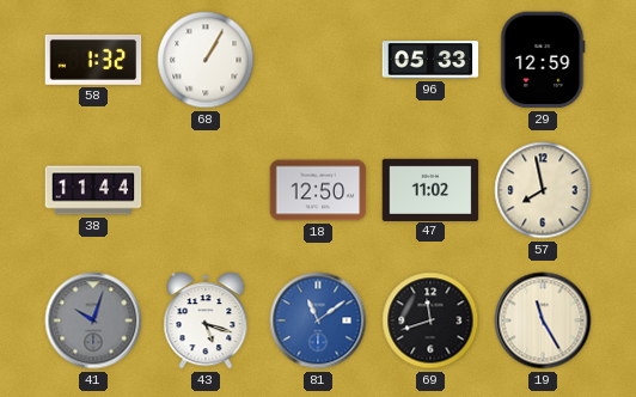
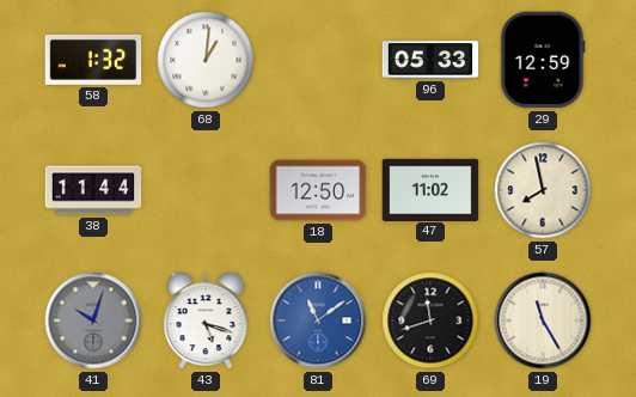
68: 1:05 -> 1:01 (206, 60)
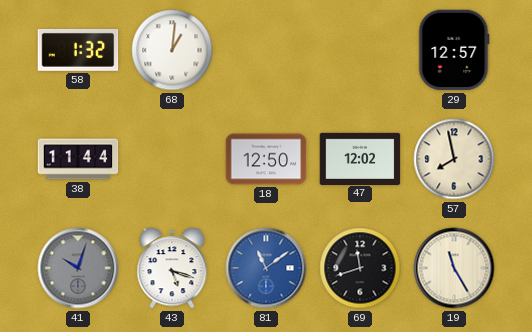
96: 05:33 -> none (430, 60)
29: 12:59 -> 12:57 (454, 50)
47: 11:02 -> 12:02 (360, 158)
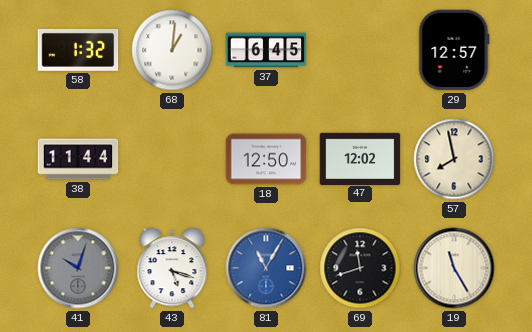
37: none -> 6:45 (266, 50)
81: 11:09 -> 11:05 (266, 268)
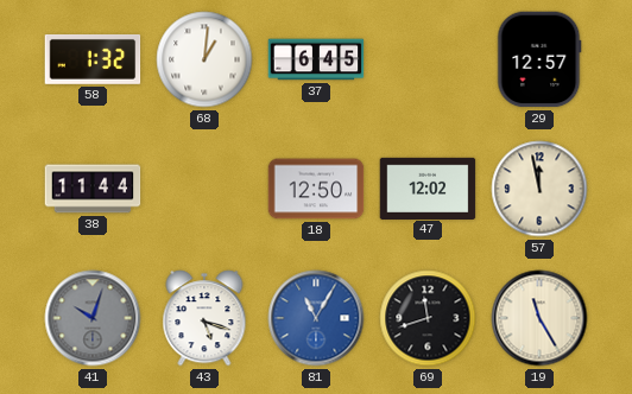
57: 7:58 -> 11:58 (539, 189)
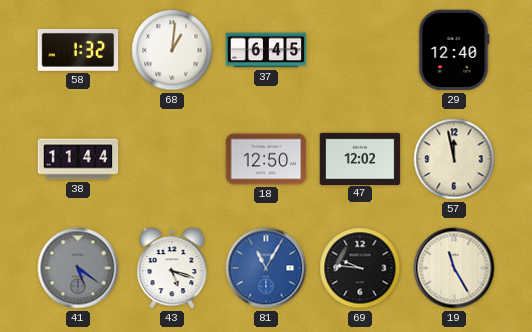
29: 12:57 -> 12:40 (454, 50)
41: 10:03 -> 5:21 (78, 268)
69: 11:42 -> 9:46 (360, 268)
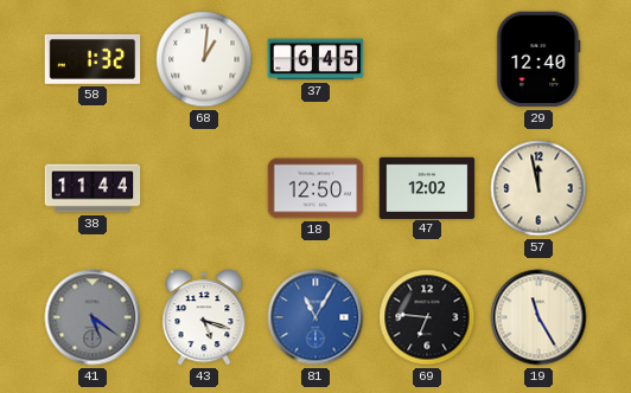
69: 9:46 -> 6:46 (427, 317)
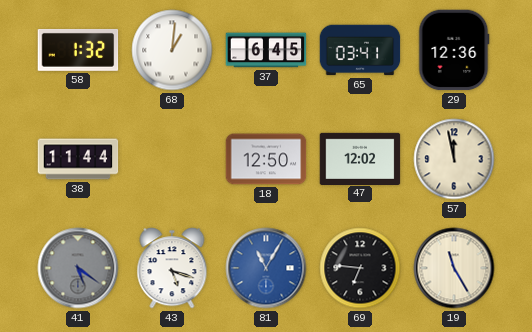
65: none -> 03:41 (360, 50)
29: 12:40 -> 12:36 (454, 50)
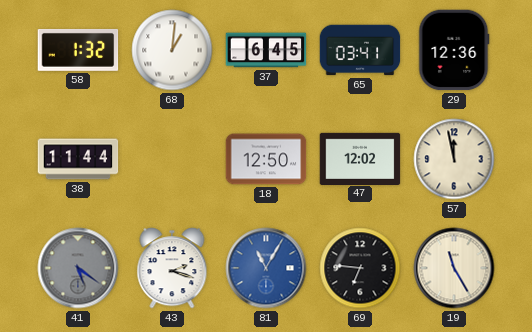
43: 5:18 -> 2:18 (172, 268)
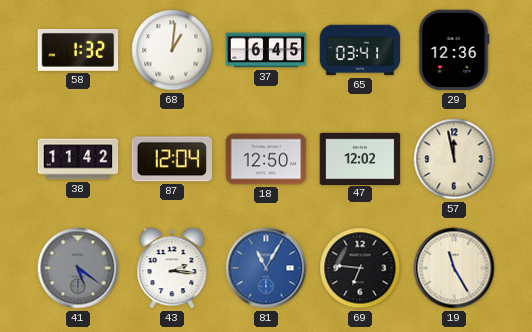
38: 11:44 -> 11:42 (78, 159)
87: none -> 12:04 (172, 159)
43: 2:18 -> 2:16 (172, 268)
